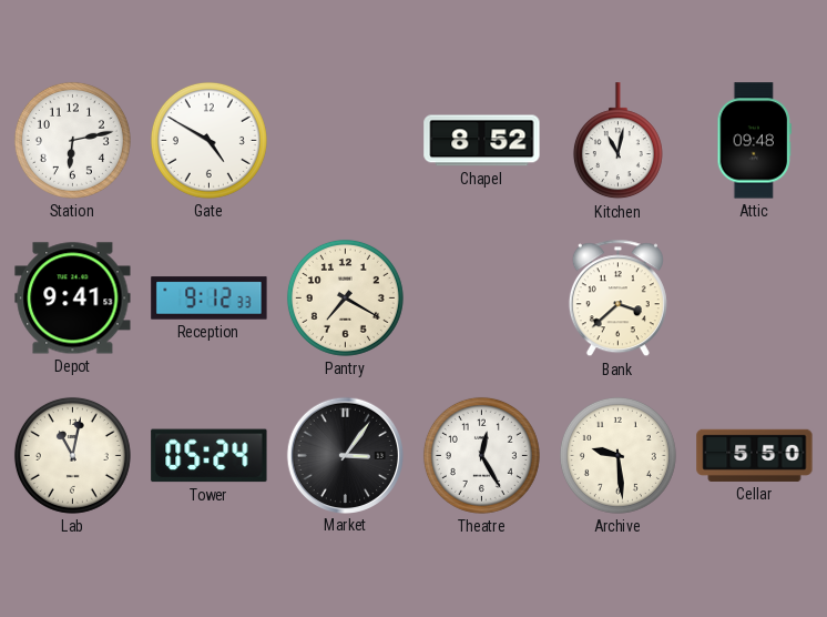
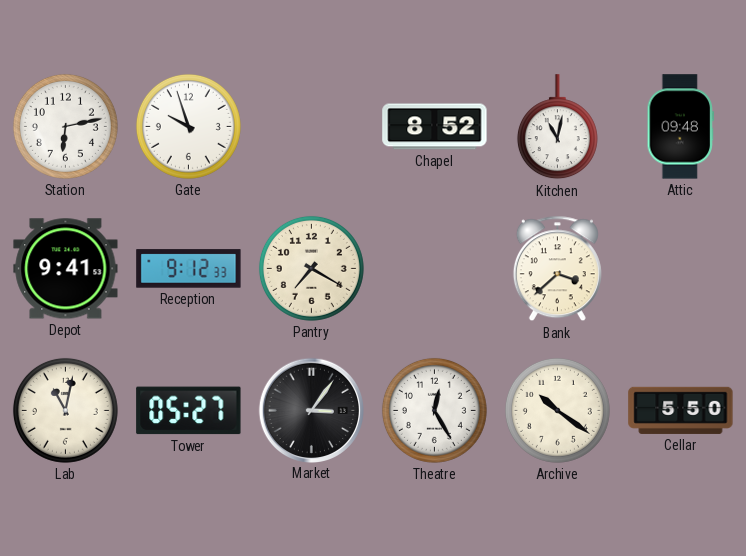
Gate: 4:50 -> 9:57 (188, 126)
Tower: 05:24 -> 05:27 (189, 411)
Archive: 9:29 -> 10:21 (557, 410)
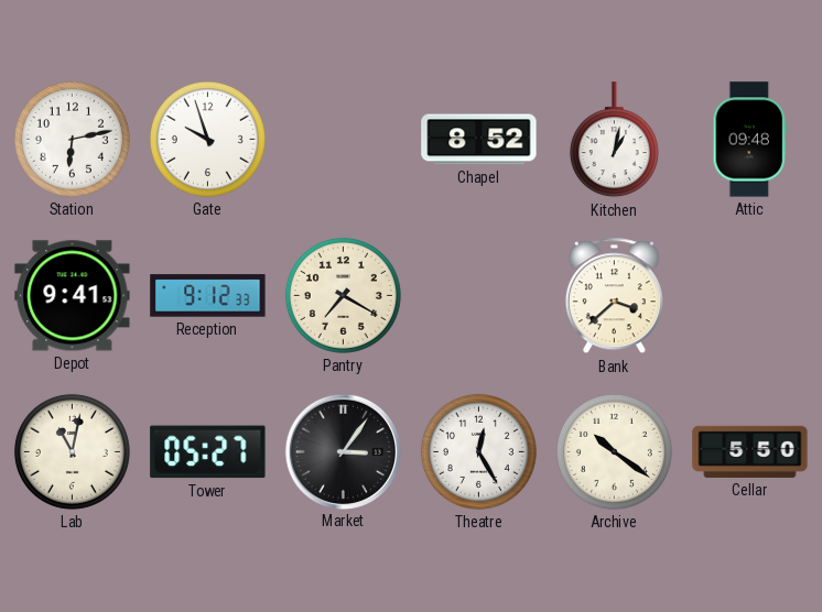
Kitchen: 11:02 -> 1:02 (614, 140)
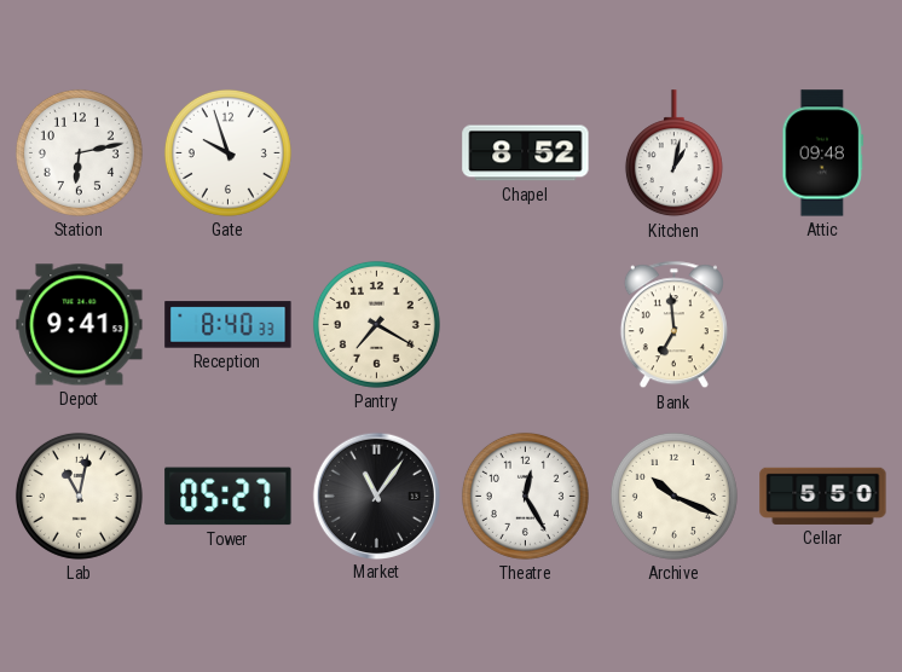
Reception: 9:12 -> 8:40 (229, 325)
Bank: 3:38 -> 6:59 (673, 325)
Market: 3:06 -> 11:06 (376, 496)
Archive: 10:21 -> 10:19 (673, 496)
